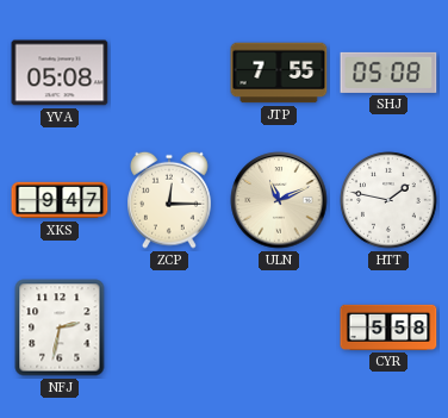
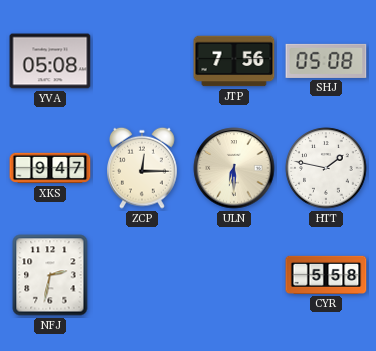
JTP: 7:55 -> 7:56 (234, 61)
ULN: 11:11 -> 6:30 (234, 168)
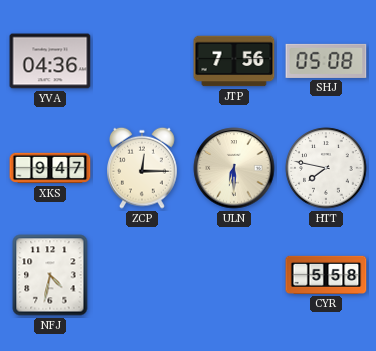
YVA: 05:08 -> 04:36 (50, 61)
HTT: 1:47 -> 7:47 (326, 168)
NFJ: 2:32 -> 4:32 (50, 275)
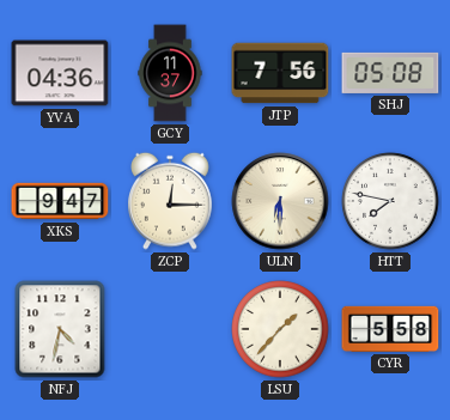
GCY: none -> 11:37 (170, 73)
LSU: none -> 1:37 (280, 329)
